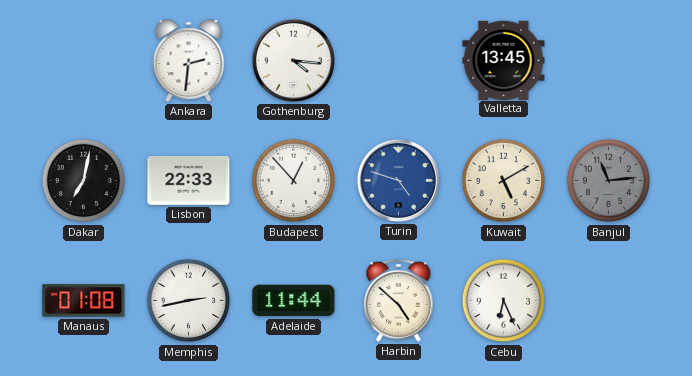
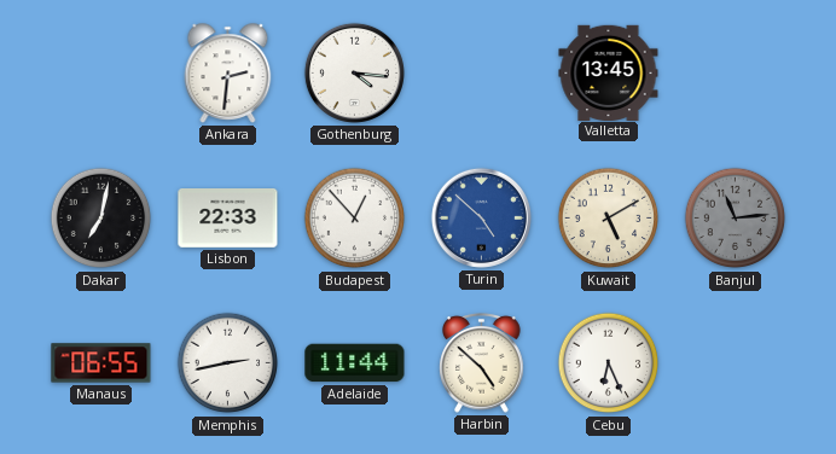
Turin: 4:48 -> 4:52 (481, 217)
Manaus: 01:08 -> 06:55 (101, 363)
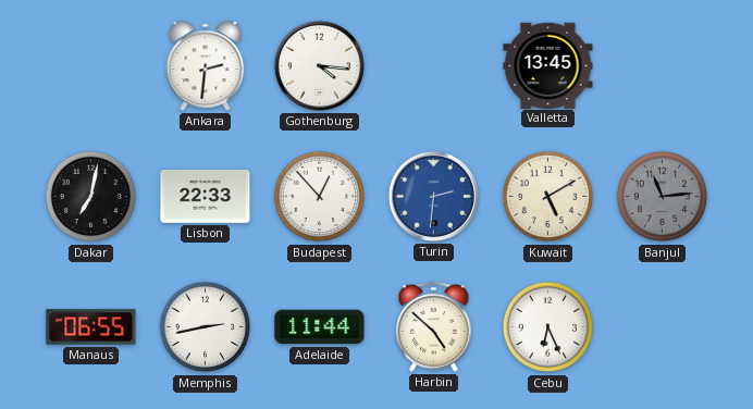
Turin: 4:52 -> 2:31 (433, 196)
